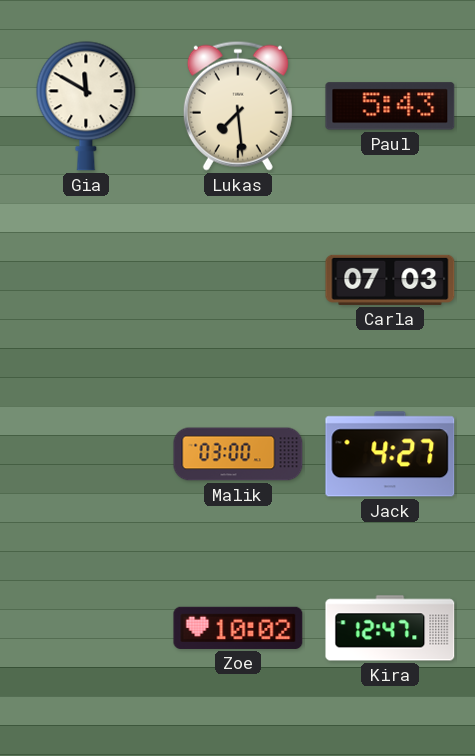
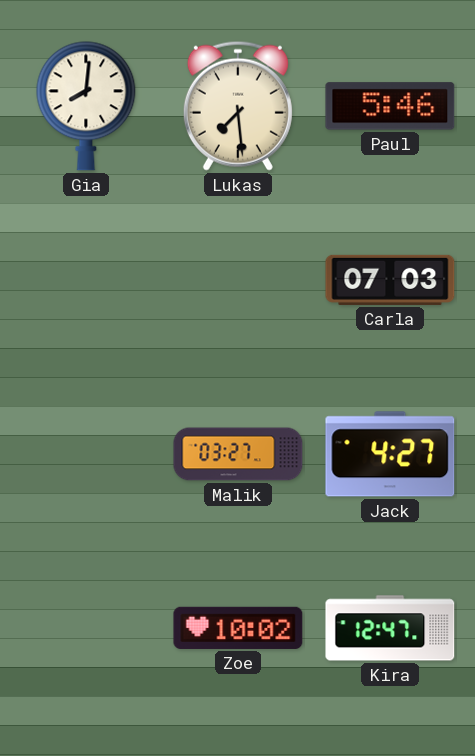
Gia: 11:50 -> 8:01 (86, 106)
Paul: 5:43 -> 5:46 (390, 106)
Malik: 03:00 -> 03:27 (238, 454)
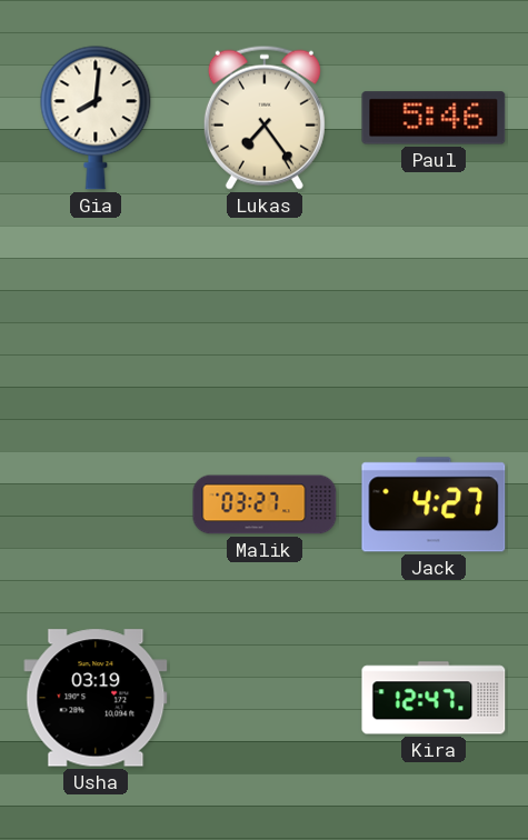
Lukas: 7:29 -> 7:24 (265, 118)
Carla: 07:03 -> none (390, 280)
Usha: none -> 03:19 (96, 698)
Zoe: 10:02 -> none (238, 628)
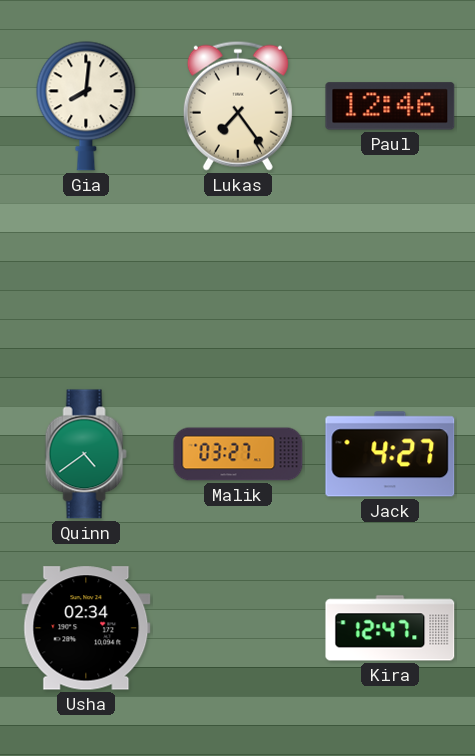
Paul: 5:46 -> 12:46 (390, 106)
Quinn: none -> 4:39 (86, 454)
Usha: 03:19 -> 02:34 (86, 628)
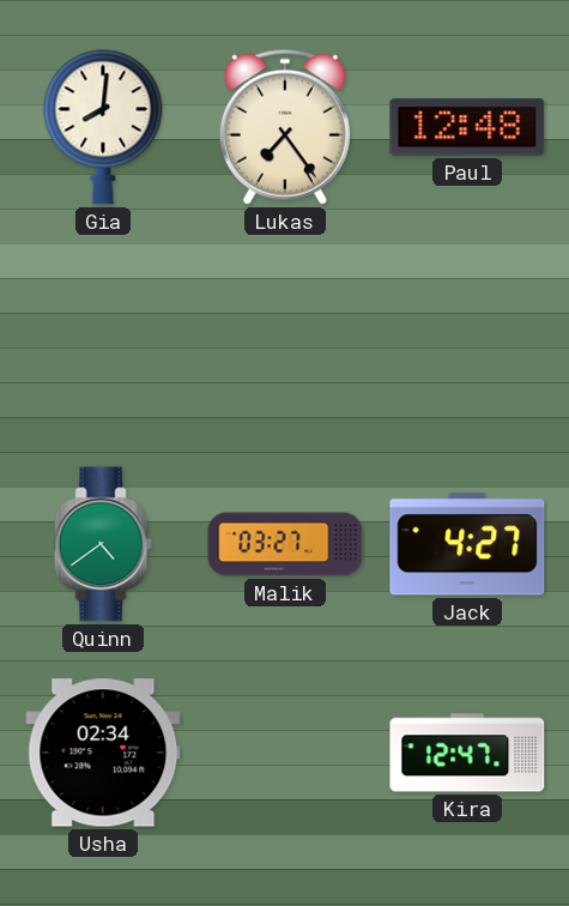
Paul: 12:46 -> 12:48 (467, 127)
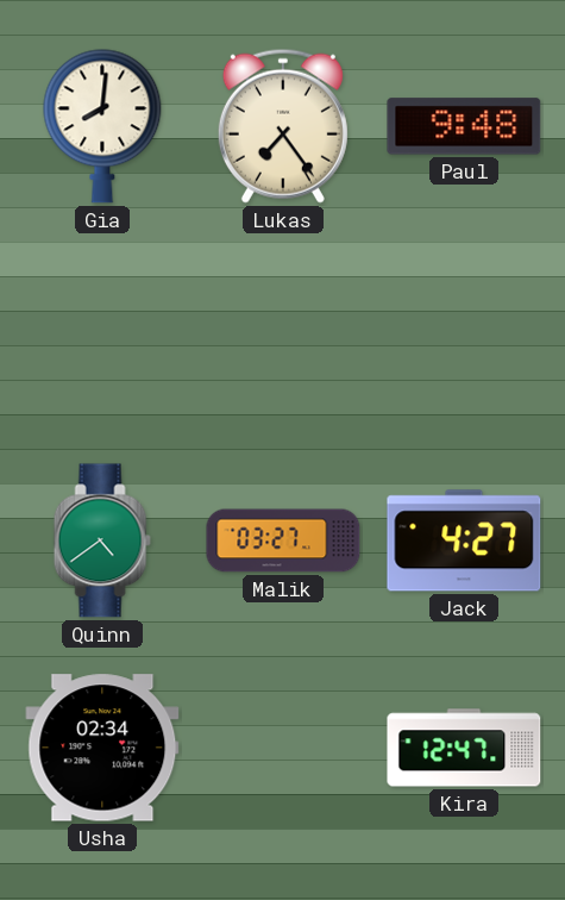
Paul: 12:48 -> 9:48 (464, 126)
